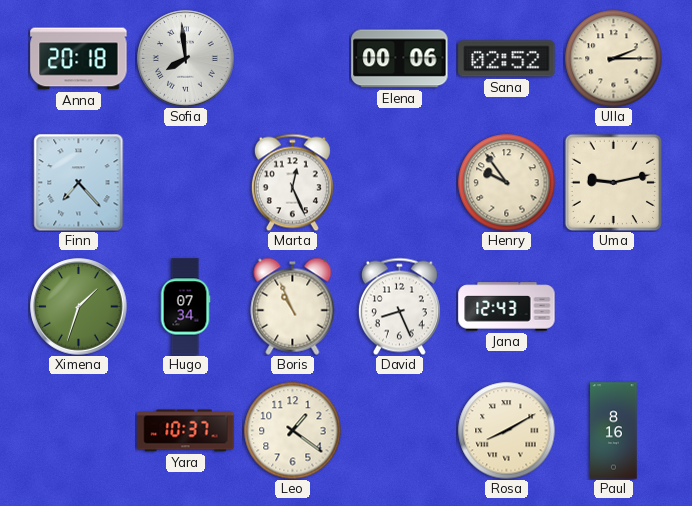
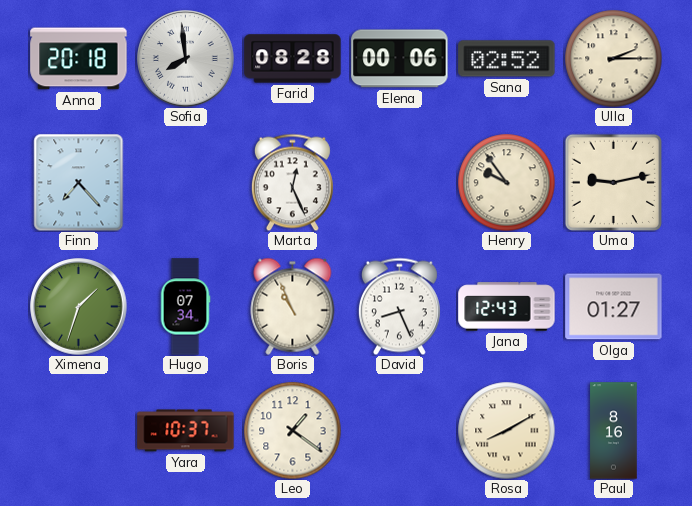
Farid: none -> 08:28 (293, 59)
Olga: none -> 01:27 (614, 307)
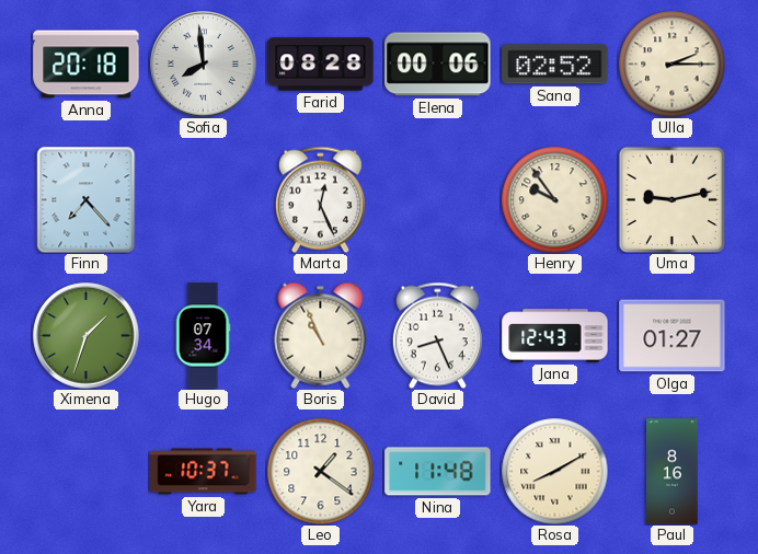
Nina: none -> 11:48 (438, 472)
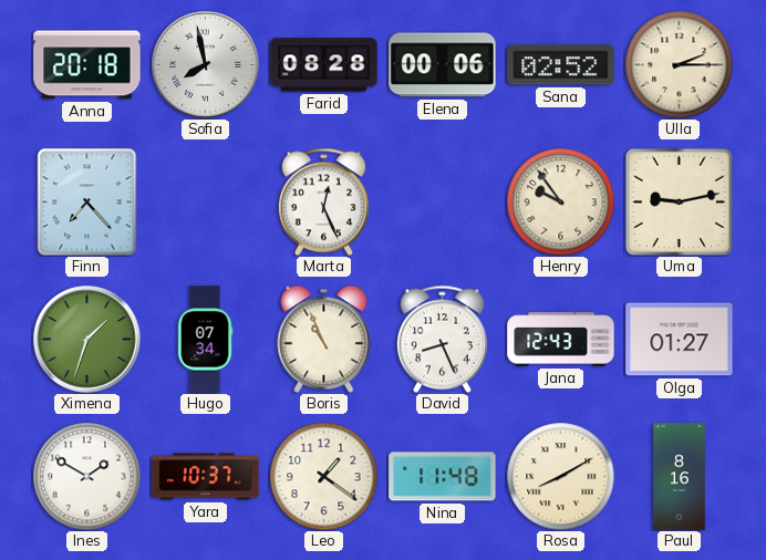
Sofia: 7:59 -> 7:58 (206, 65)
Ines: none -> 1:50 (86, 476)
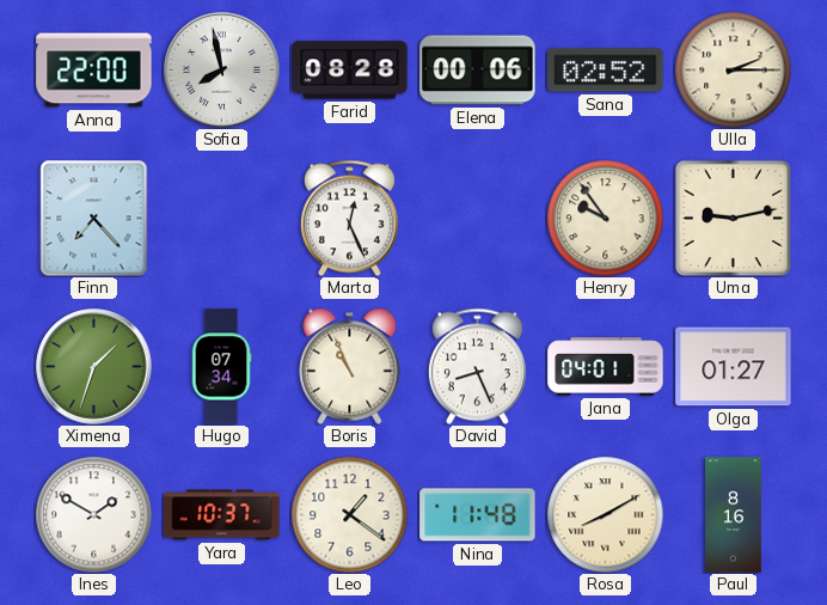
Anna: 20:18 -> 22:00 (94, 71)
Jana: 12:43 -> 04:01 (606, 367)
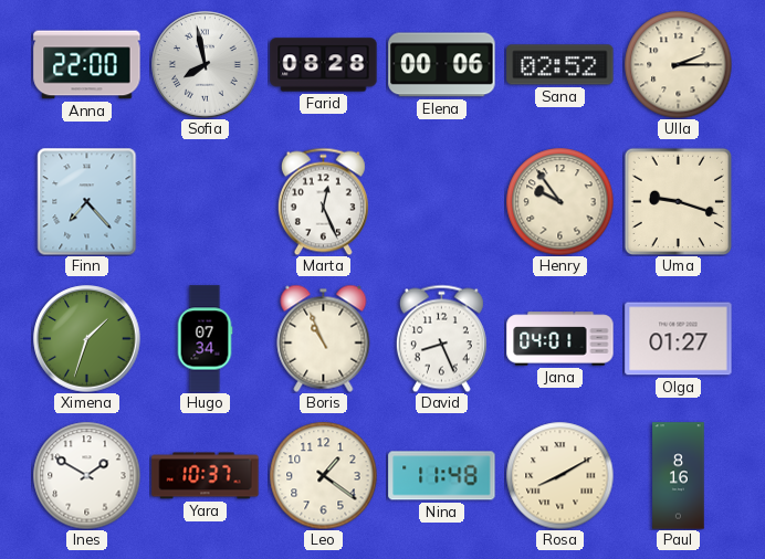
Uma: 9:13 -> 9:18 (678, 201)
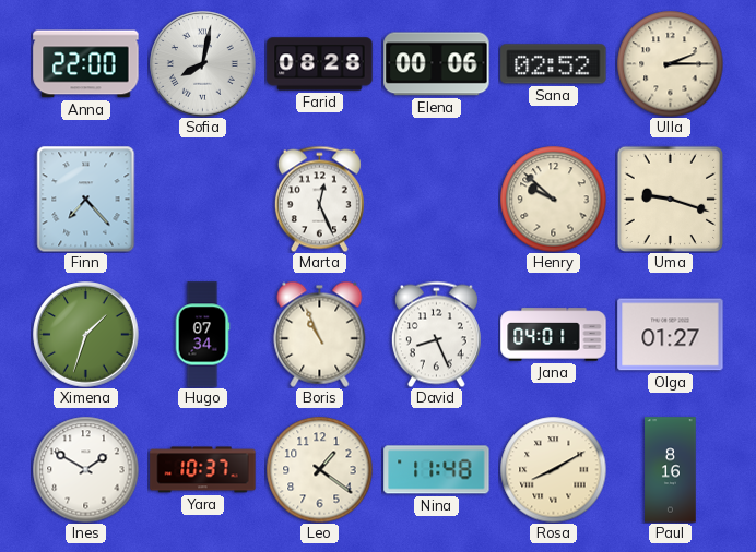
Sofia: 7:58 -> 8:02 (203, 64)
Henry: 9:54 -> 9:52 (553, 199)
